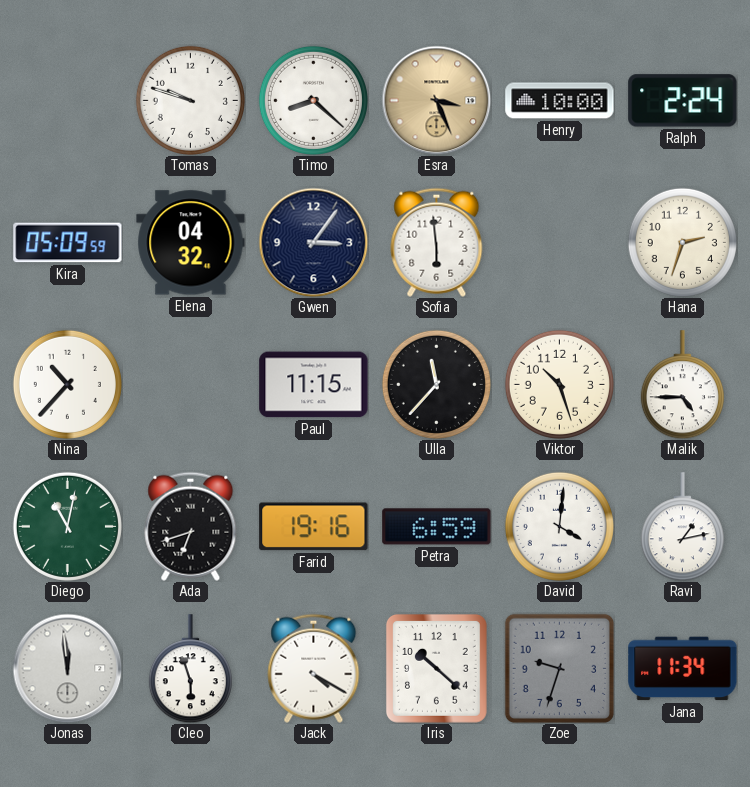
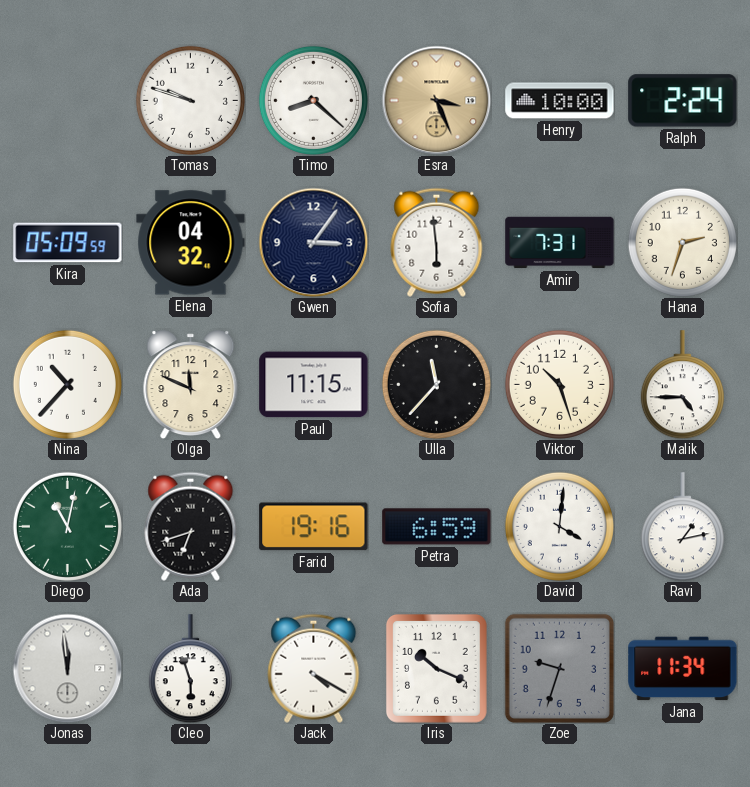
Amir: none -> 7:31 (560, 243)
Olga: none -> 11:49 (191, 385)
Iris: 10:22 -> 10:19 (436, 668)
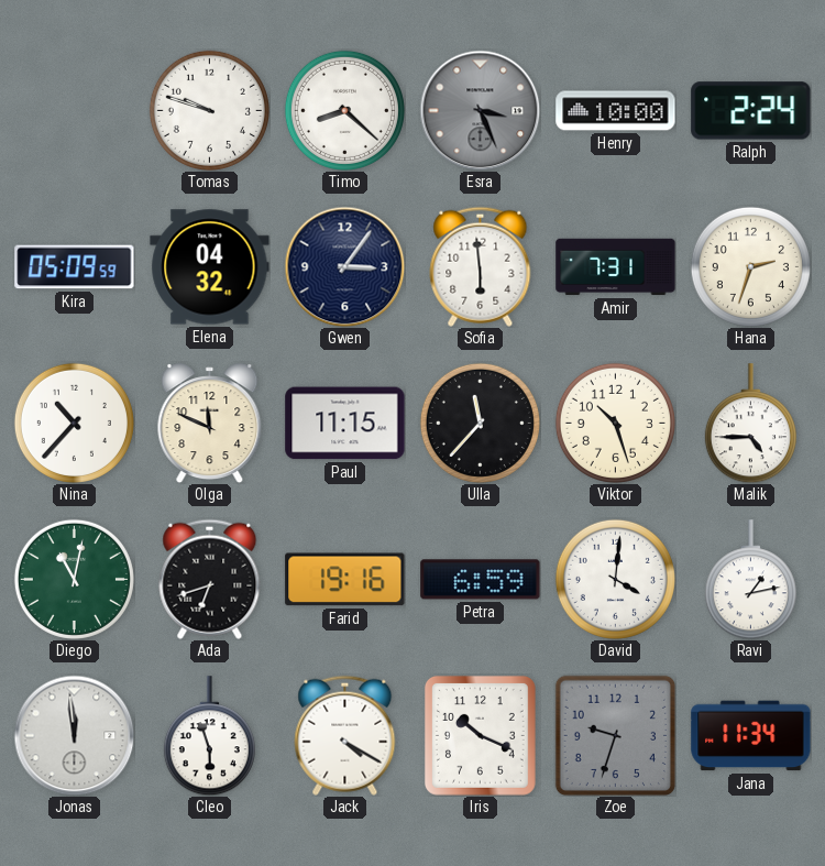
Esra dial: champagne -> grey (480, 110)
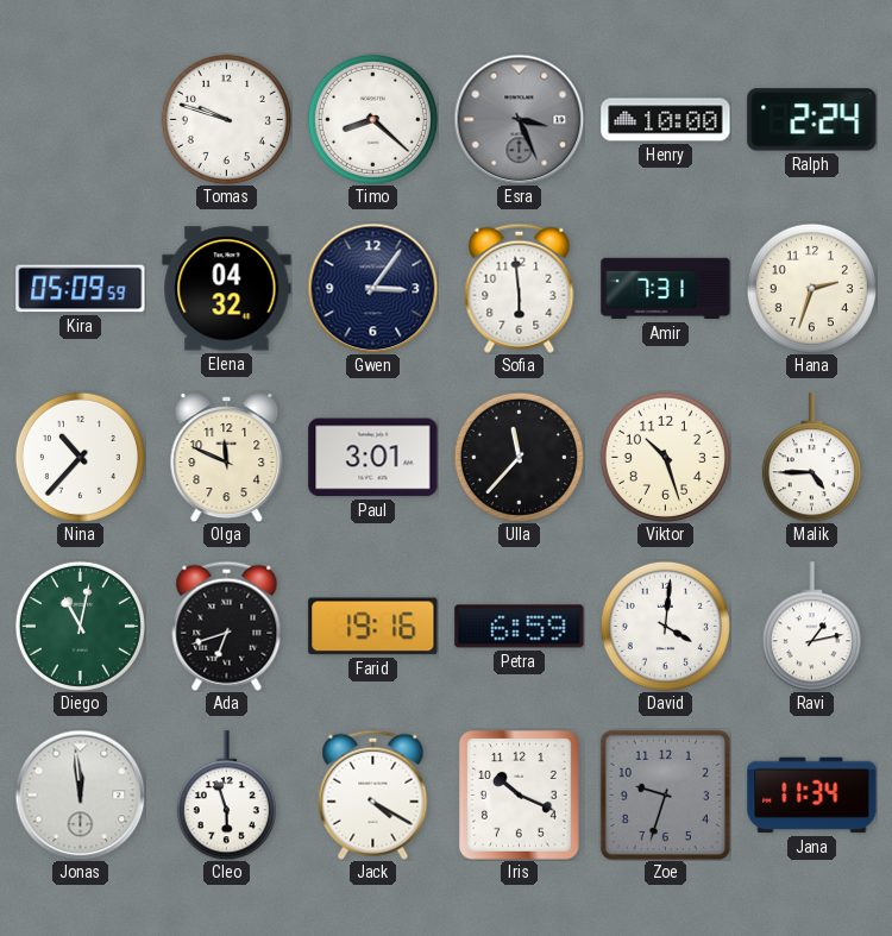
Paul: 11:15 -> 3:01 (373, 458)
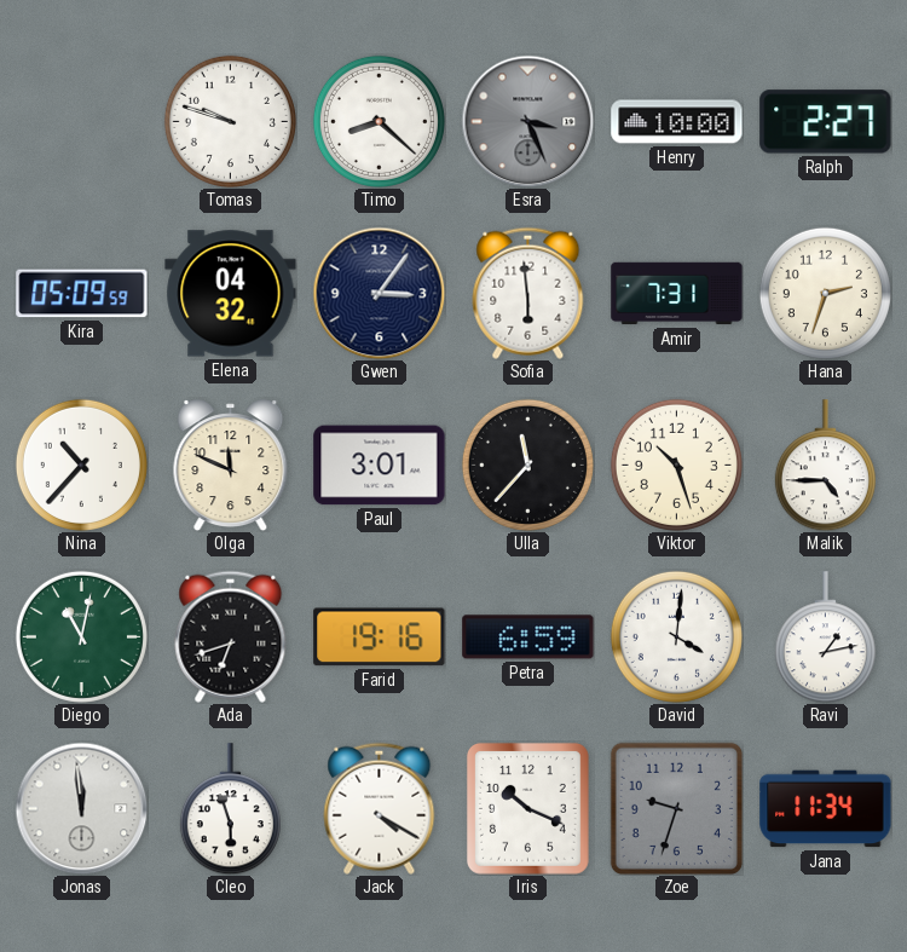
Ralph: 2:24 -> 2:27 (826, 122)
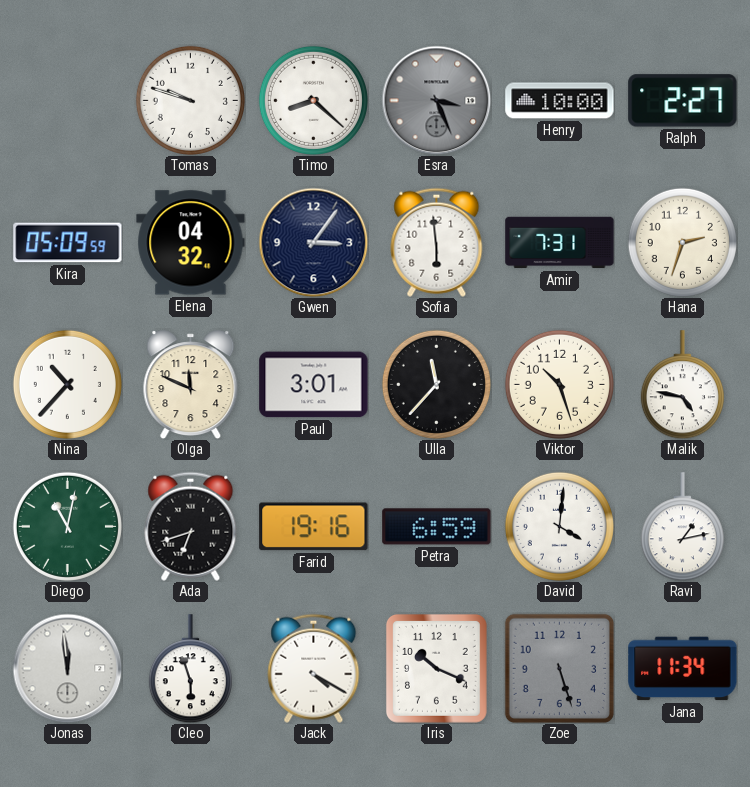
Malik: 4:45 -> 4:47 (682, 385)
Zoe: 9:33 -> 5:27 (559, 668)
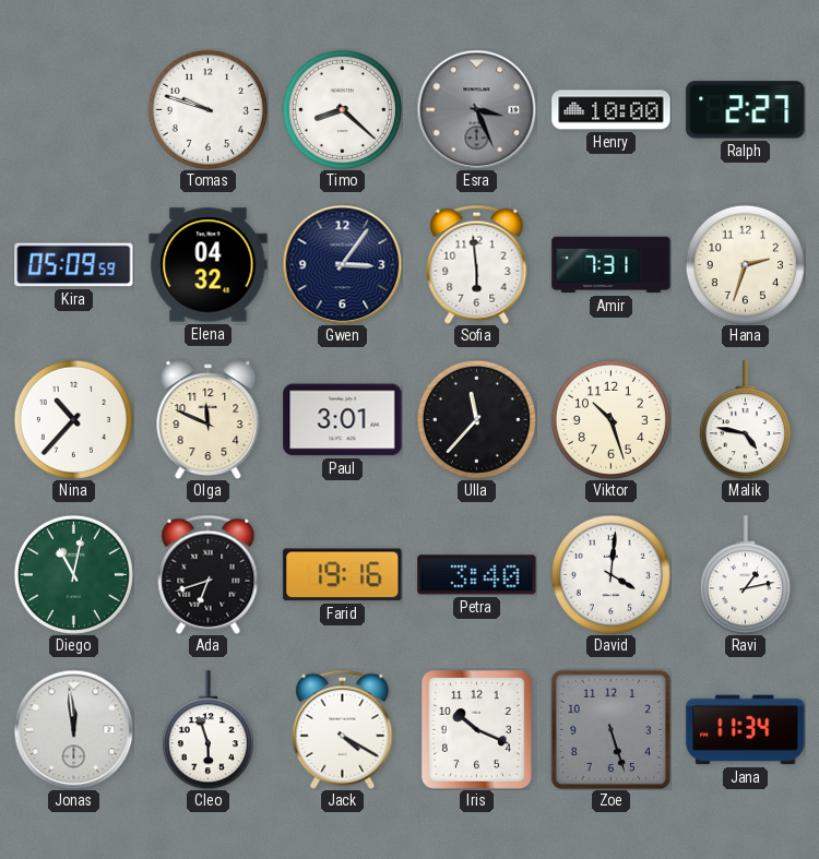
Petra: 6:59 -> 3:40 (477, 575)
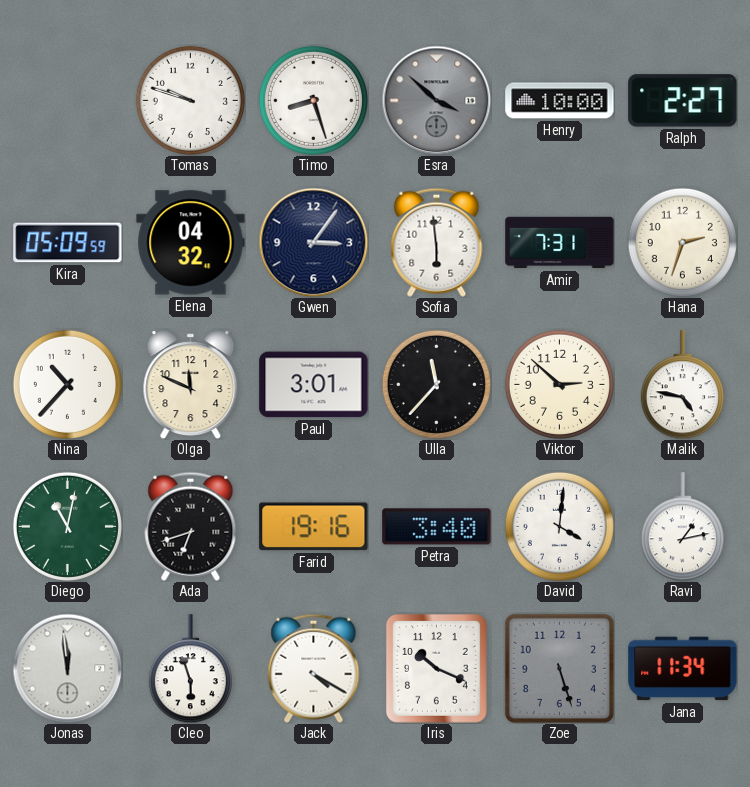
Timo: 8:22 -> 8:27 (313, 100)
Esra: 3:26 -> 3:52 (436, 100)
Viktor: 10:27 -> 2:52 (559, 384)
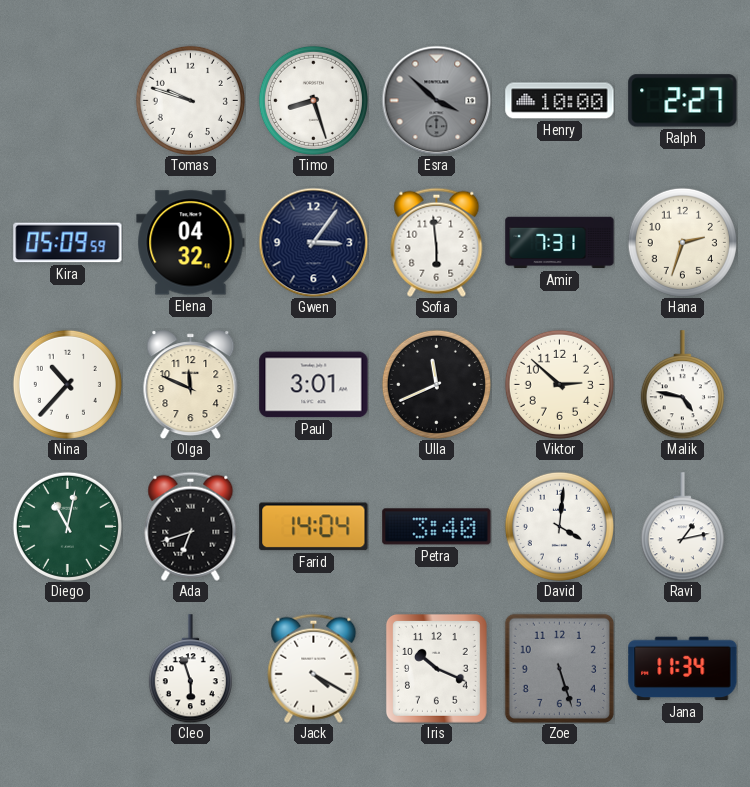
Ulla: 11:37 -> 11:41 (436, 384)
Farid: 19:16 -> 14:04 (314, 527)
Jonas: 11:59 -> none (67, 668)
